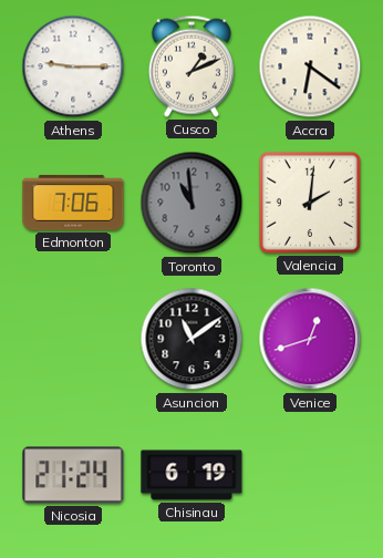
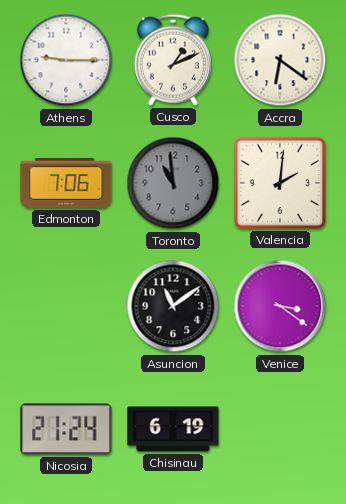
Venice: 12:42 -> 3:21 (280, 306)
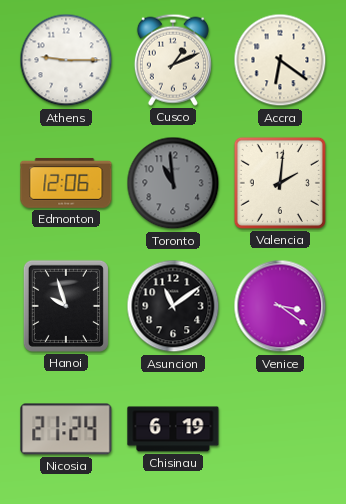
Edmonton: 7:06 -> 12:06 (66, 183)
Hanoi: none -> 9:57 (66, 306)
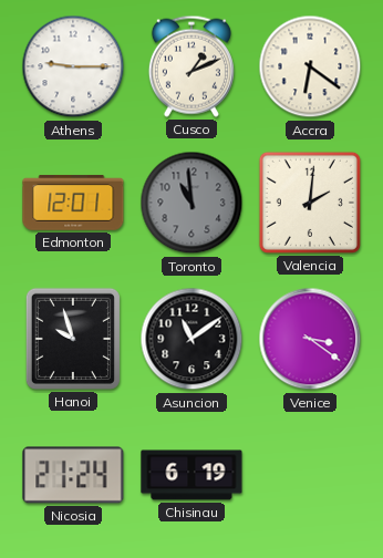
Edmonton: 12:06 -> 12:01 (73, 203)
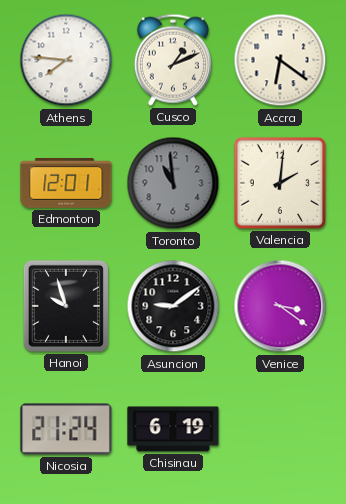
Athens: 9:15 -> 7:46 (66, 60)
Asuncion: 11:09 -> 9:09 (173, 306)
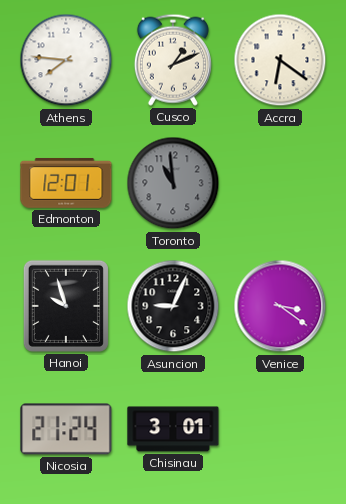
Valencia: 2:01 -> none (280, 183)
Asuncion: 9:09 -> 9:04 (173, 306)
Chisinau: 6:19 -> 3:01 (173, 429)
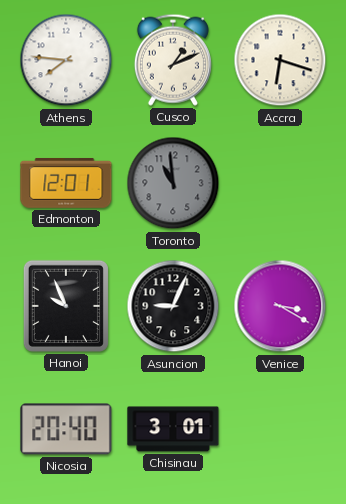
Accra: 6:21 -> 6:18 (280, 60)
Hanoi: 9:57 -> 9:56 (66, 306)
Venice: 3:21 -> 3:20 (280, 306)
Nicosia: 21:24 -> 20:40 (66, 429)
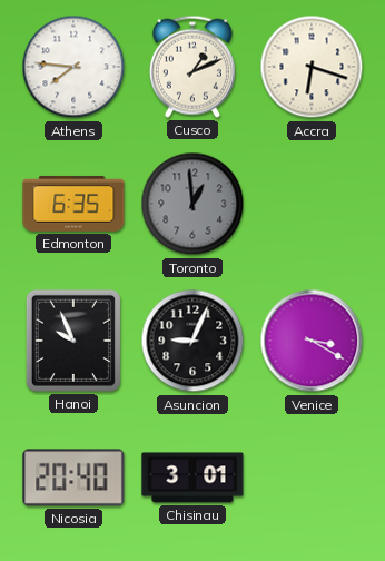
Edmonton: 12:01 -> 6:35 (73, 204)
Toronto: 10:59 -> 12:59 (192, 204)
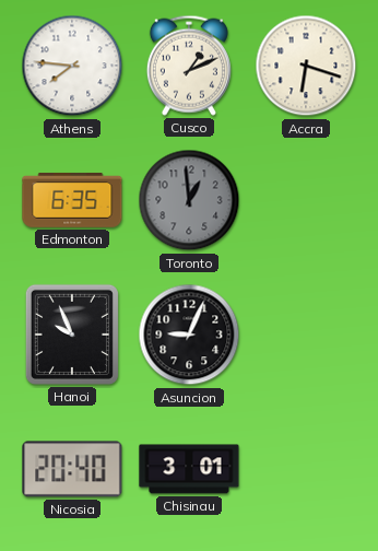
Venice: 3:20 -> none (312, 341)
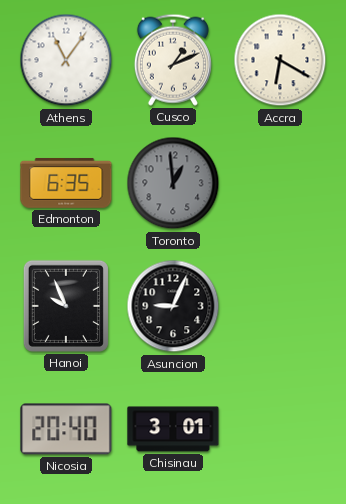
Athens: 7:46 -> 11:06 (66, 60)
Accra: 6:18 -> 6:20 (280, 60)
